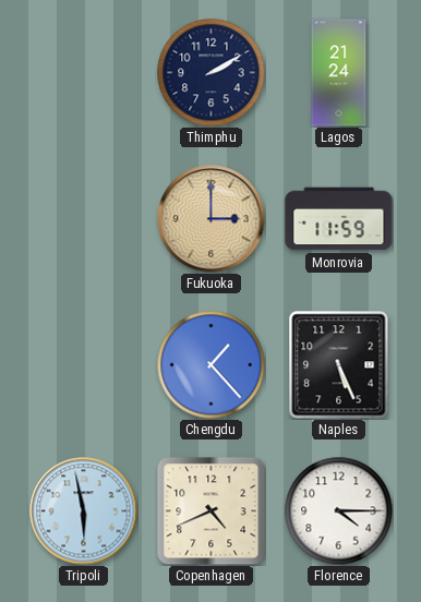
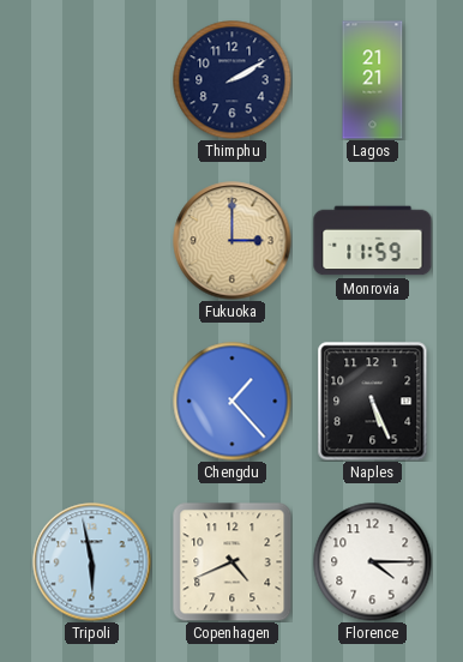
Lagos: 21:24 -> 21:21 (373, 80)
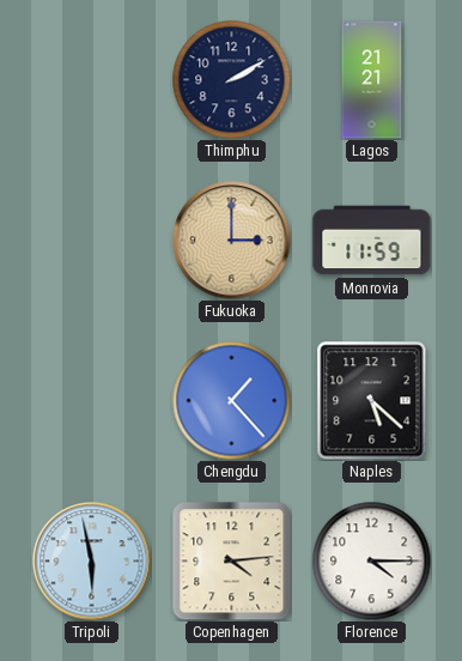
Naples: 5:26 -> 5:22 (372, 401)
Copenhagen: 4:41 -> 4:14 (231, 560)
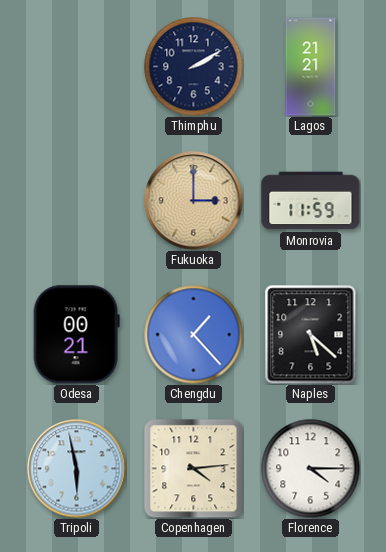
Odesa: none -> 00:21 (76, 335)
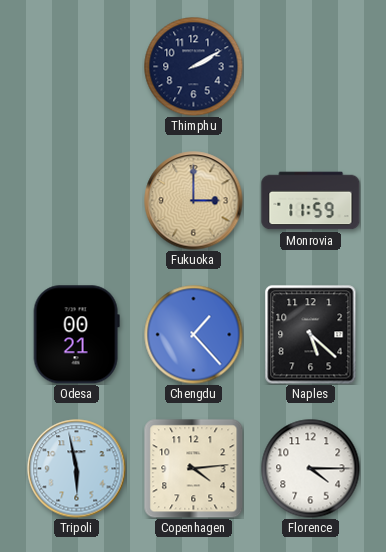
Lagos: 21:21 -> none (311, 67)
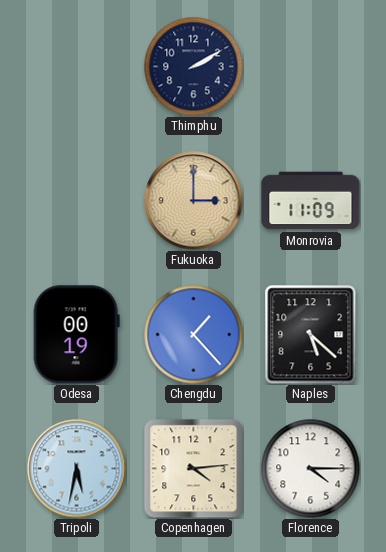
Monrovia: 11:59 -> 11:09 (311, 201)
Odesa: 00:21 -> 00:19 (76, 335)
Tripoli: 5:58 -> 5:32 (77, 469)
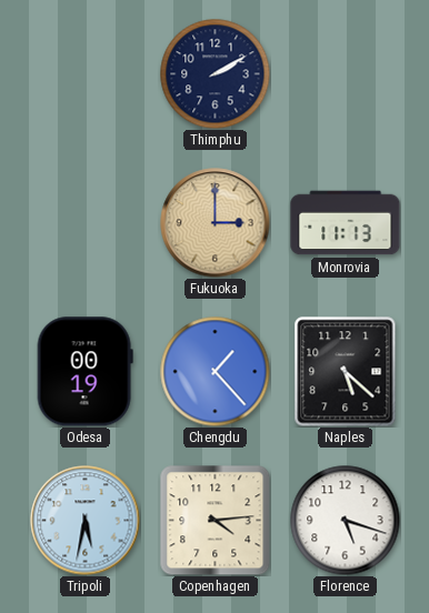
Monrovia: 11:09 -> 11:13 (346, 223)
Florence: 4:15 -> 5:18 (346, 521)
